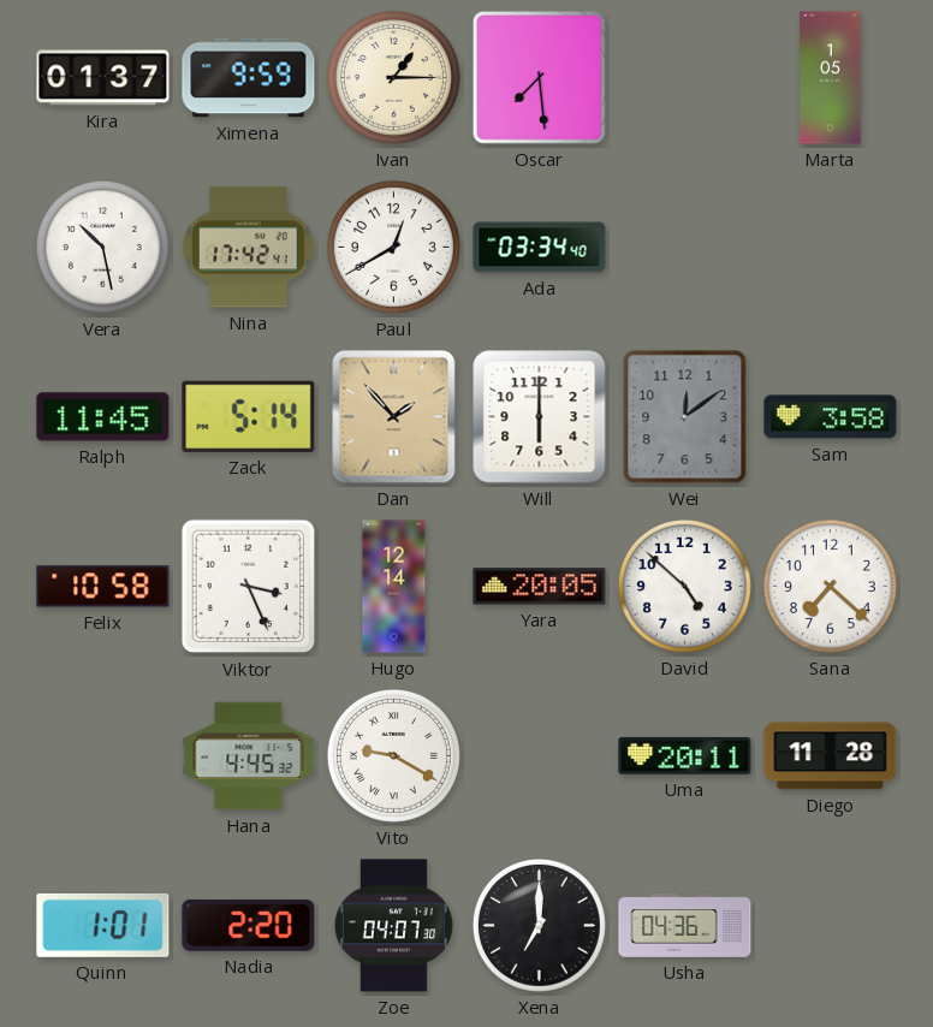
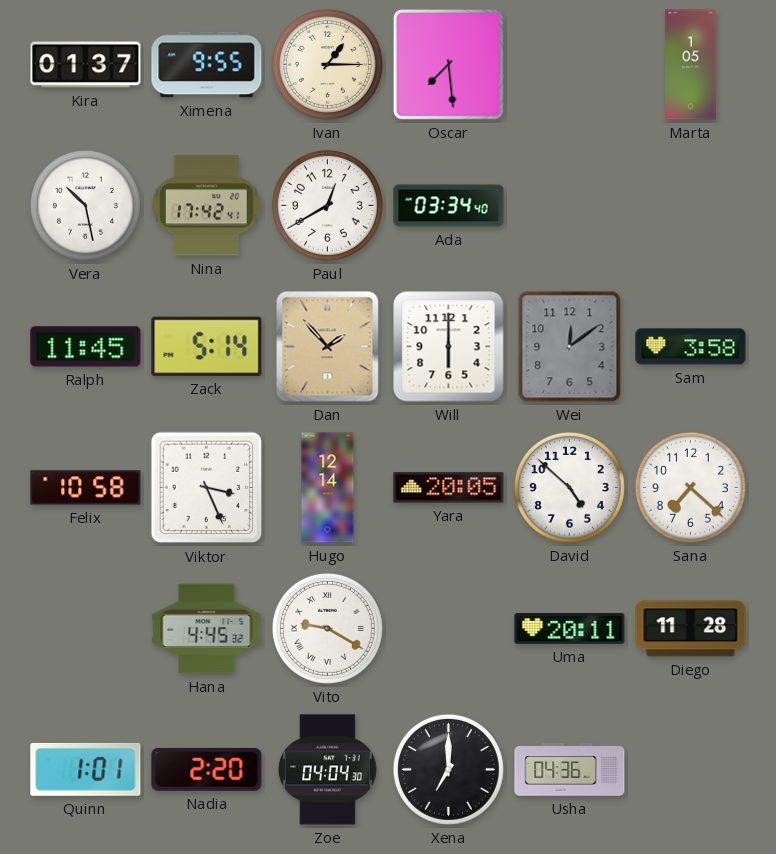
Ximena: 9:59 -> 9:55 (207, 65)
Zoe: 04:07 -> 04:04 (327, 770)
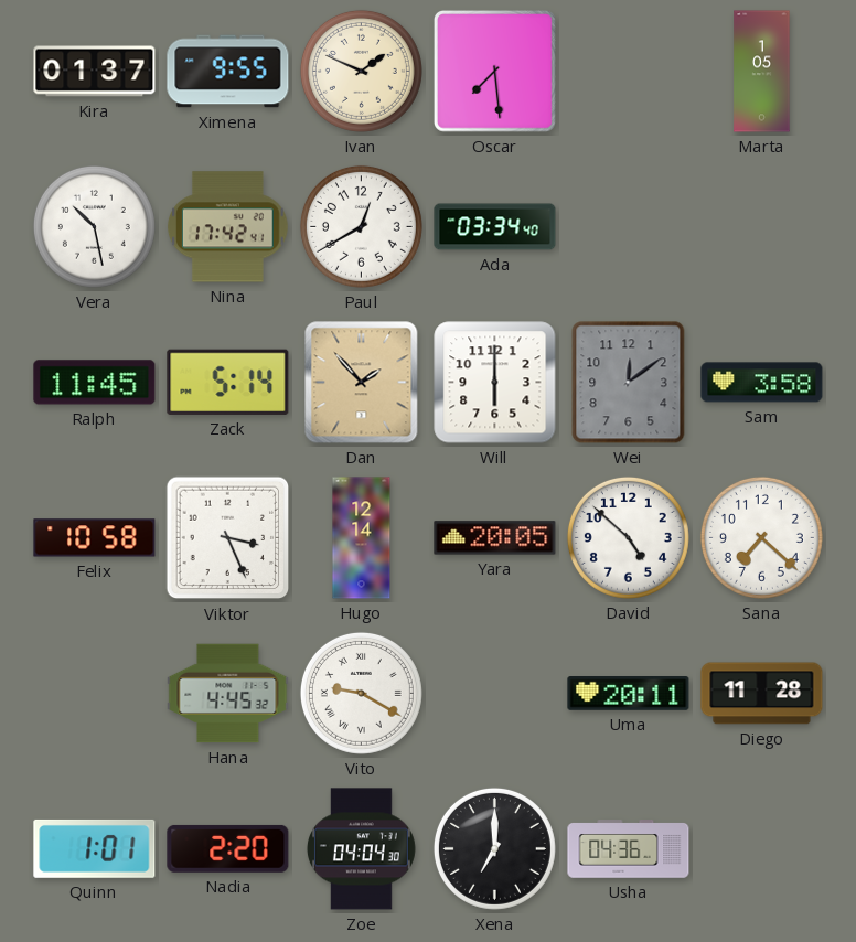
Ivan: 1:15 -> 1:49 (361, 71)
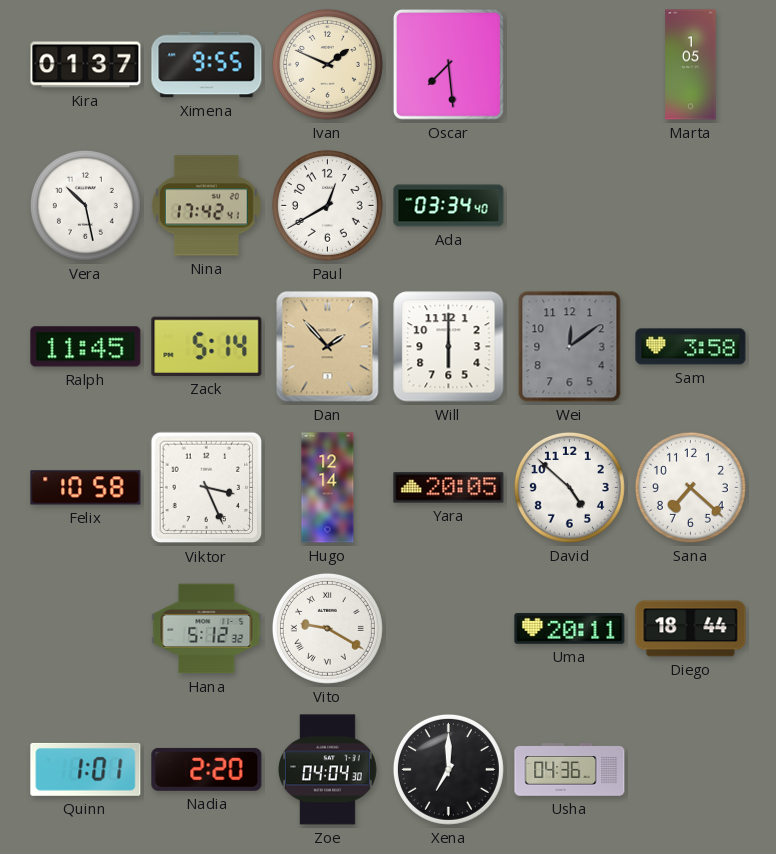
Hana: 4:45 -> 5:12 (207, 629)
Diego: 11:28 -> 18:44 (691, 629)
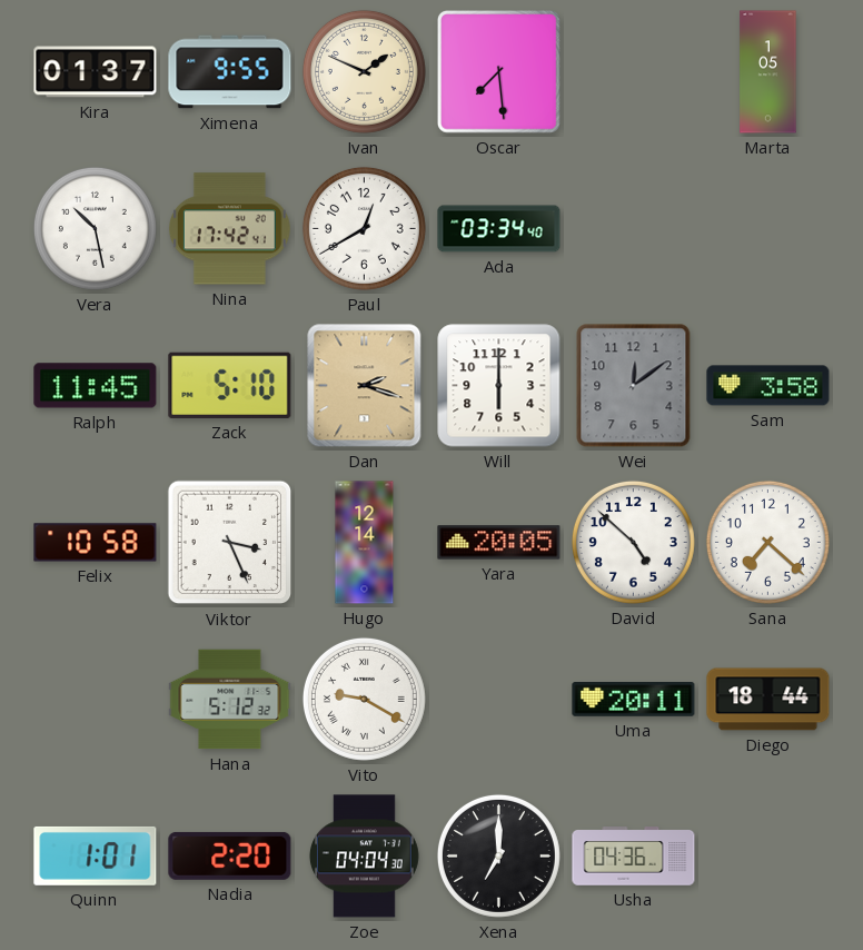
Zack: 5:14 -> 5:10 (230, 385)
Dan: 1:53 -> 2:18 (365, 386)
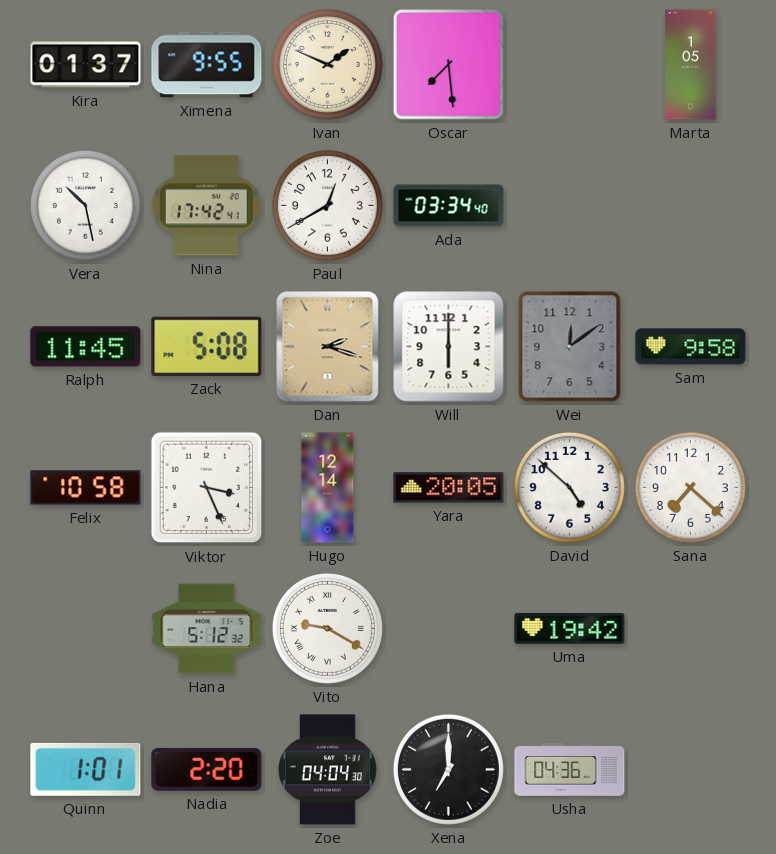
Zack: 5:10 -> 5:08 (207, 346)
Sam: 3:58 -> 9:58 (691, 347)
Uma: 20:11 -> 19:42 (570, 629)
Diego: 18:44 -> none (768, 700)
